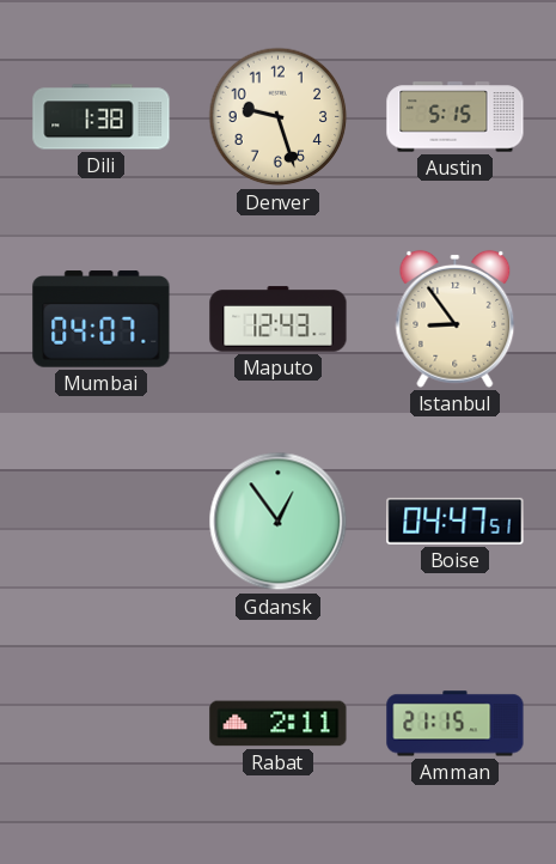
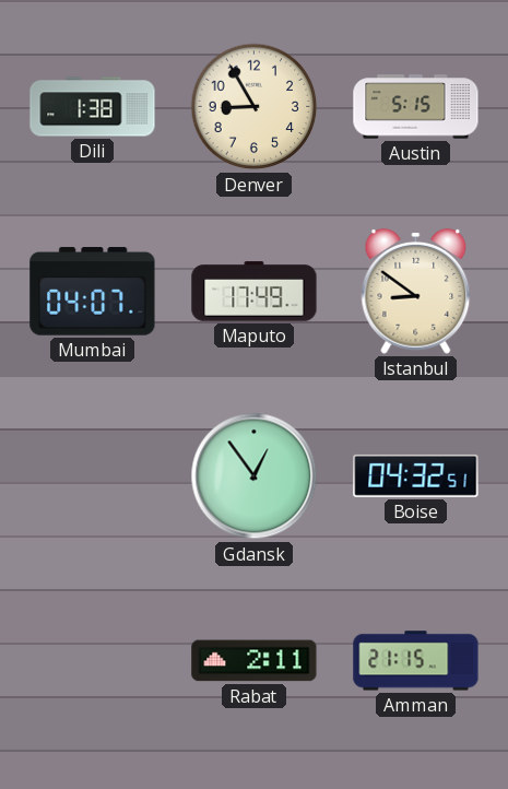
Denver: 9:27 -> 8:55 (255, 107)
Maputo: 12:43 -> 17:49 (255, 292)
Istanbul: 8:54 -> 8:51 (416, 291)
Boise: 04:47 -> 04:32 (416, 475)
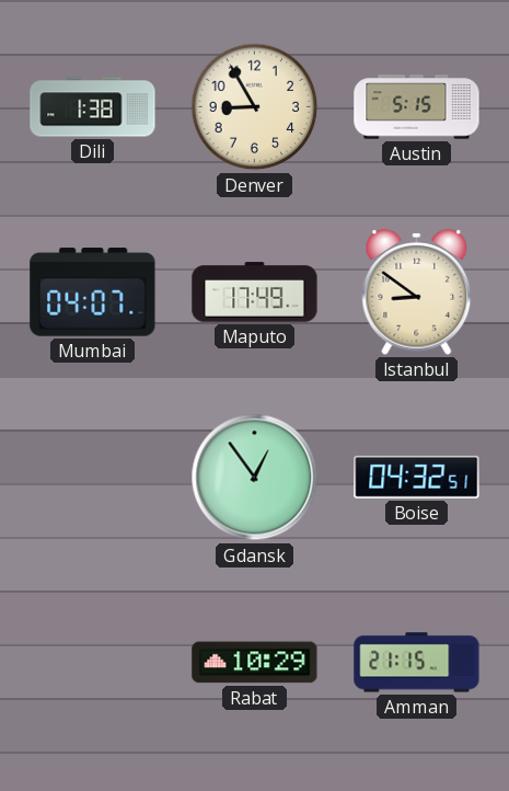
Rabat: 2:11 -> 10:29 (255, 663)
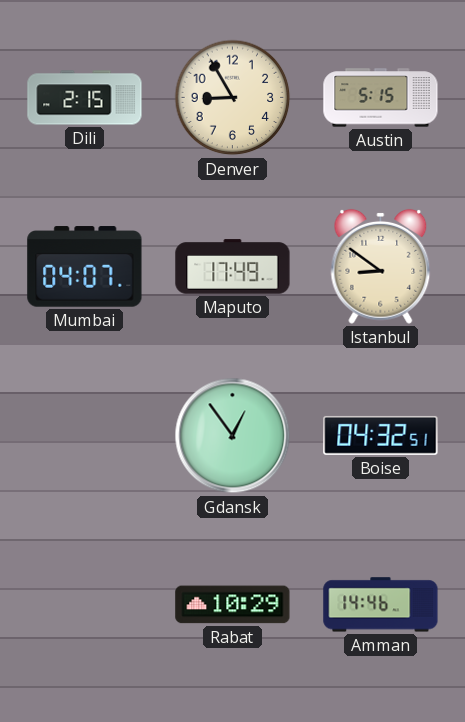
Dili: 1:38 -> 2:15 (85, 98)
Amman: 21:15 -> 14:46 (381, 605)
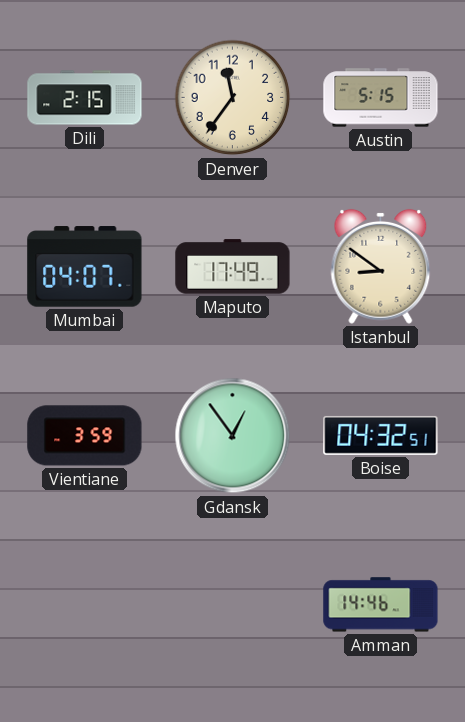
Denver: 8:55 -> 11:36 (233, 98)
Vientiane: none -> 3:59 (85, 436)
Rabat: 10:29 -> none (233, 605)
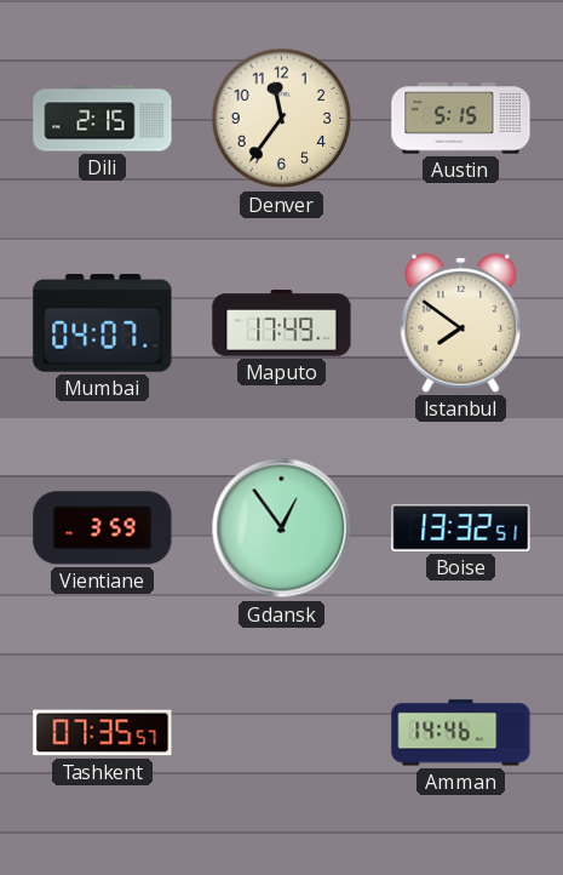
Istanbul: 8:51 -> 7:51 (461, 322)
Boise: 04:32 -> 13:32 (461, 527)
Tashkent: none -> 07:35 (103, 733)
